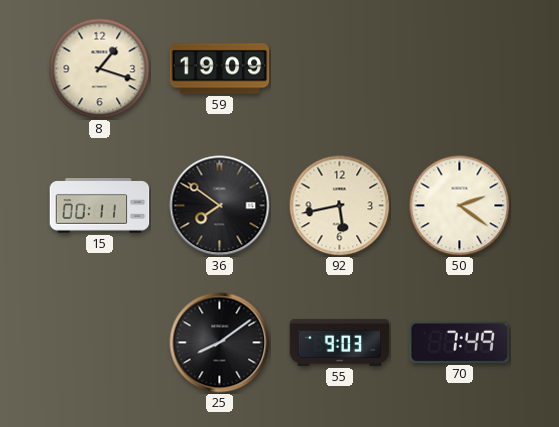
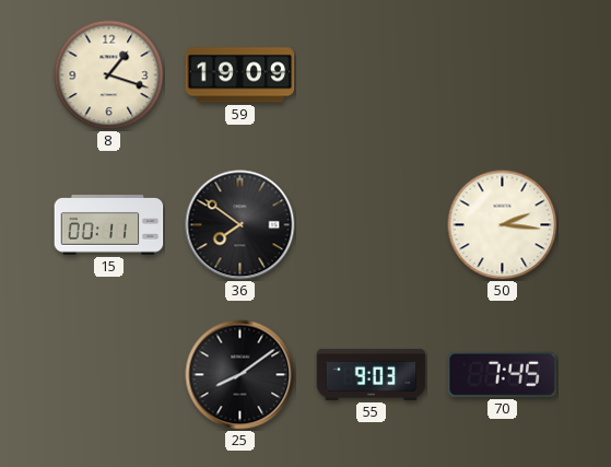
92: 5:43 -> none (340, 206)
50: 2:21 -> 2:16 (503, 225)
70: 7:49 -> 7:45 (503, 374)
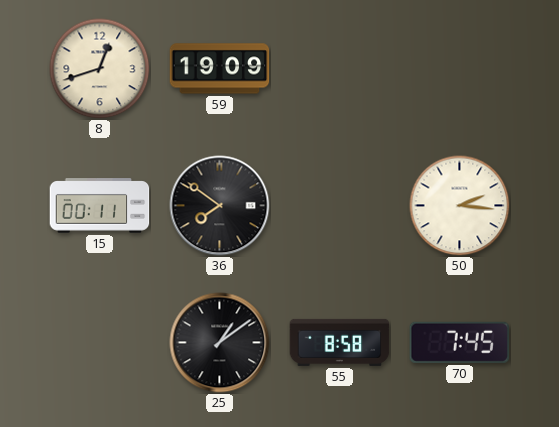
8: 1:18 -> 12:42 (100, 69)
25: 8:09 -> 1:09 (220, 343)
55: 9:03 -> 8:58 (340, 342)
